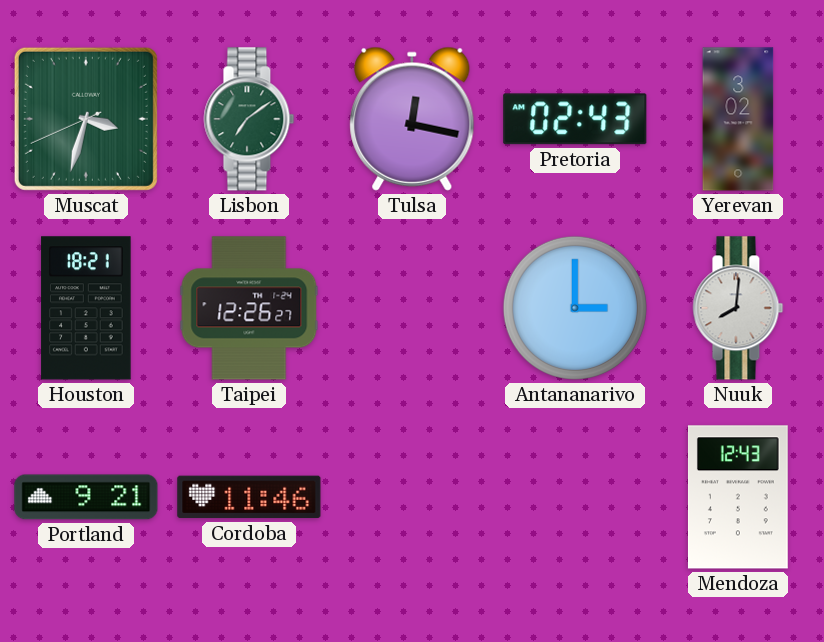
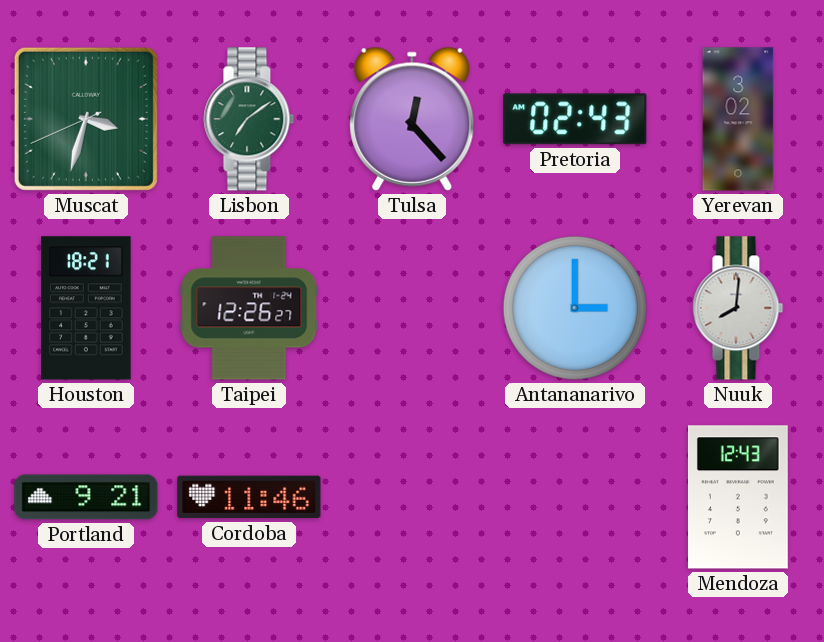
Tulsa: 12:17 -> 12:23 (412, 119)
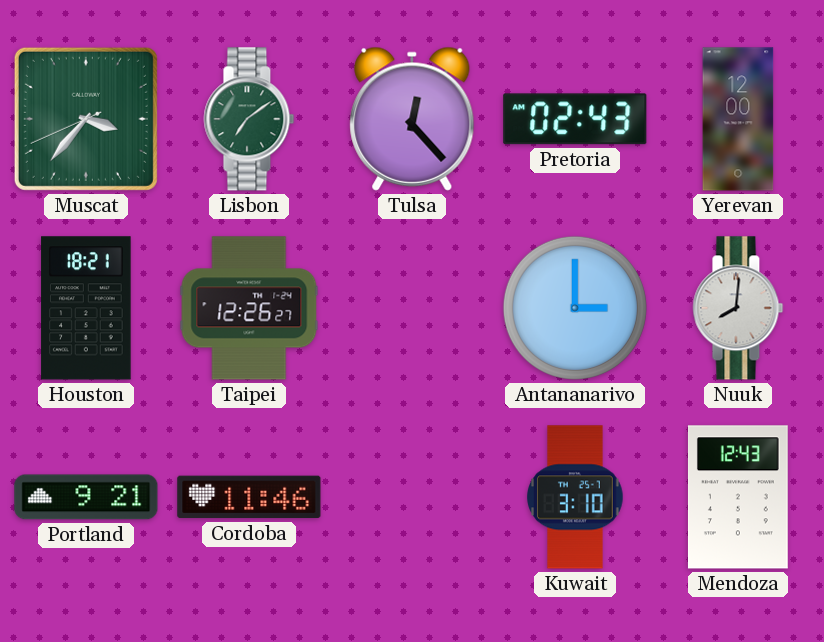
Muscat: 3:32 -> 3:36 (86, 119)
Yerevan: 3:02 -> 12:00 (738, 119)
Kuwait: none -> 3:10 (575, 497)
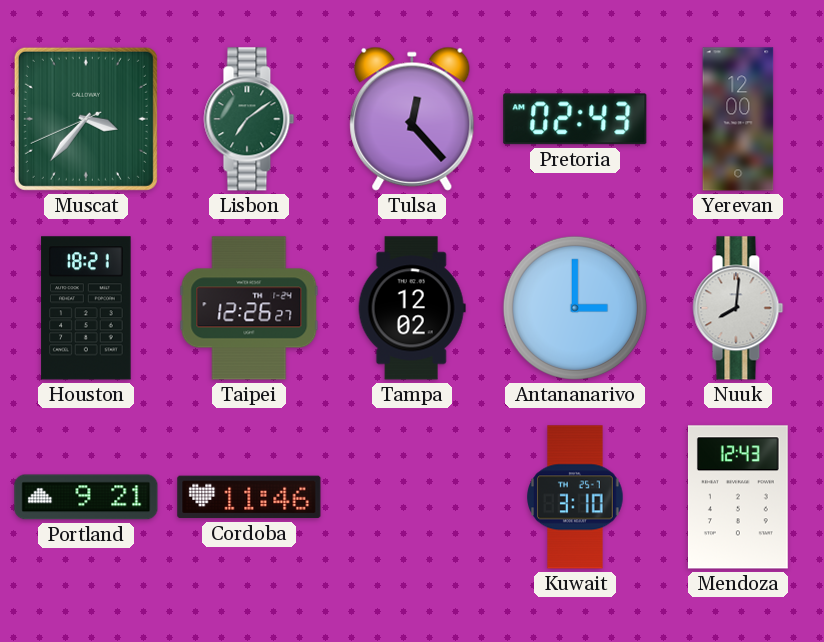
Tampa: none -> 12:02 (412, 308)
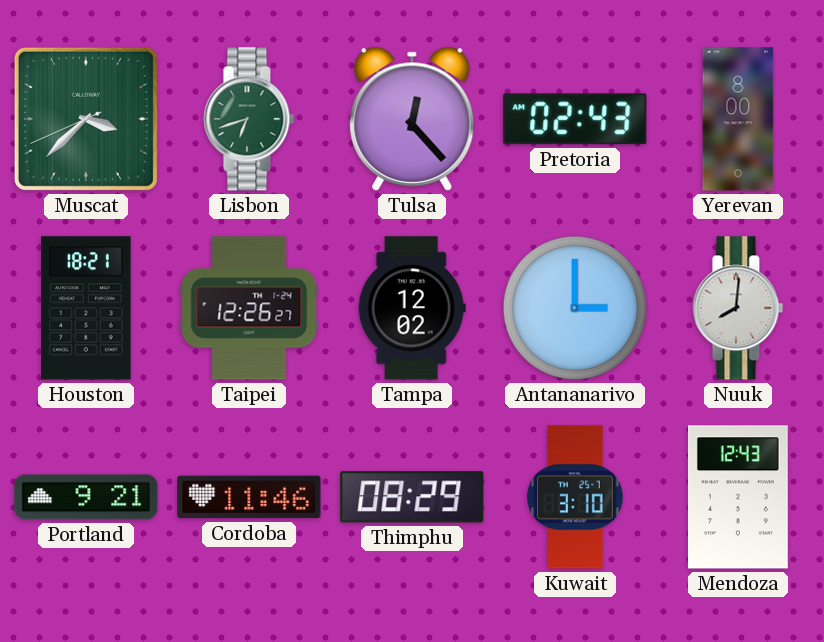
Muscat: 3:36 -> 3:37 (86, 119)
Lisbon: 7:09 -> 6:42 (249, 119)
Yerevan: 12:00 -> 8:00 (738, 119)
Thimphu: none -> 08:29 (412, 497)
